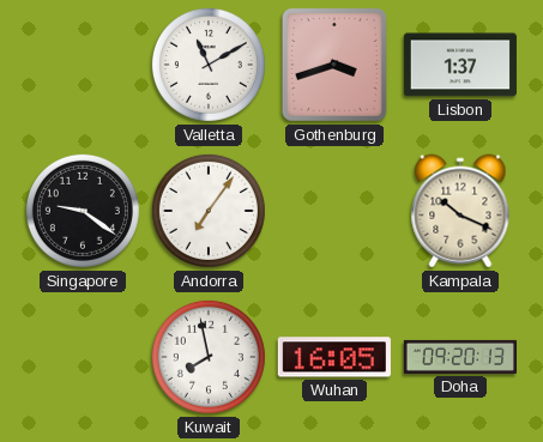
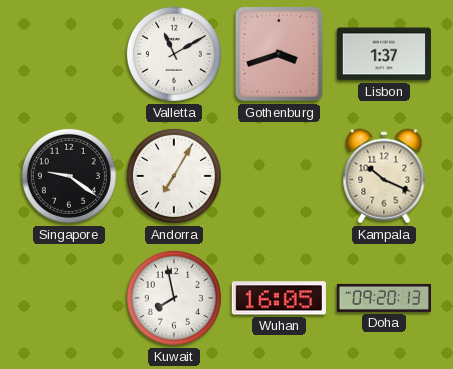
Andorra: 7:06 -> 7:05 (174, 176)
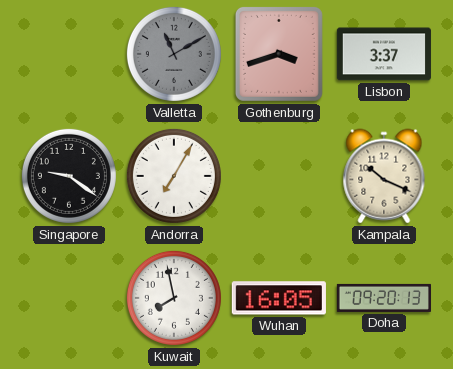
Valletta dial: white -> grey (174, 54)
Lisbon: 1:37 -> 3:37 (384, 54)
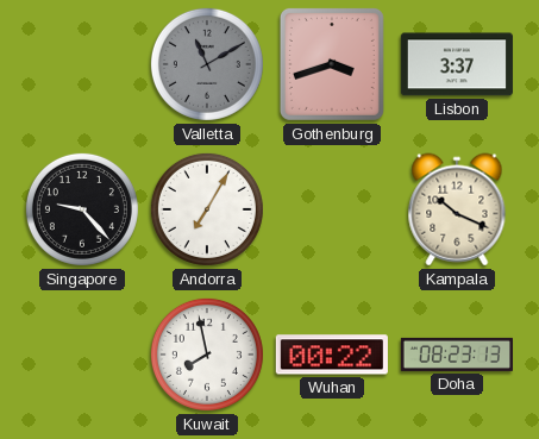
Singapore: 9:21 -> 9:23 (82, 209)
Wuhan: 16:05 -> 00:22 (332, 355)
Doha: 09:20 -> 08:23 (456, 355)
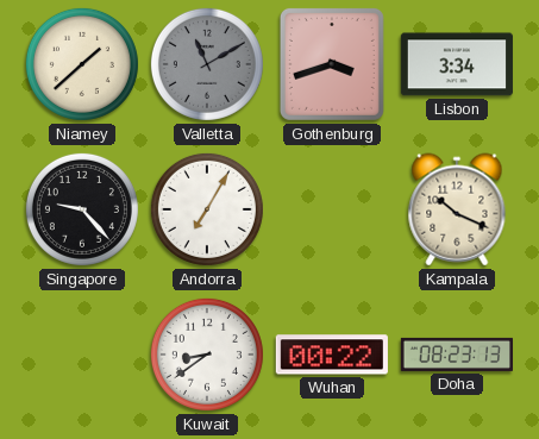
Niamey: none -> 1:38 (82, 64)
Lisbon: 3:37 -> 3:34 (457, 64)
Kuwait: 7:58 -> 8:39 (207, 355)
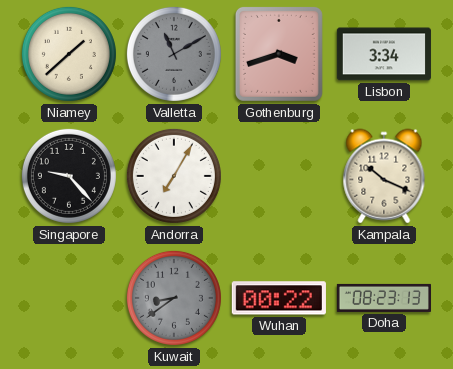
Kuwait dial: white -> grey (174, 298)
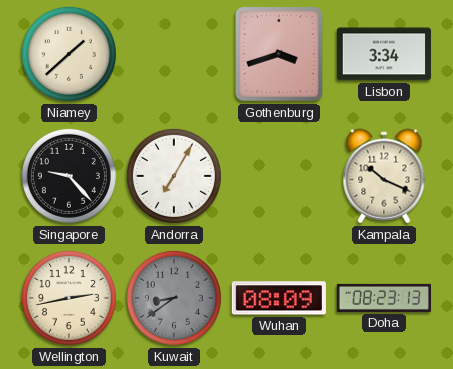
Valletta: 11:10 -> none (174, 54)
Wellington: none -> 2:43 (69, 298)
Wuhan: 00:22 -> 08:09 (279, 298)
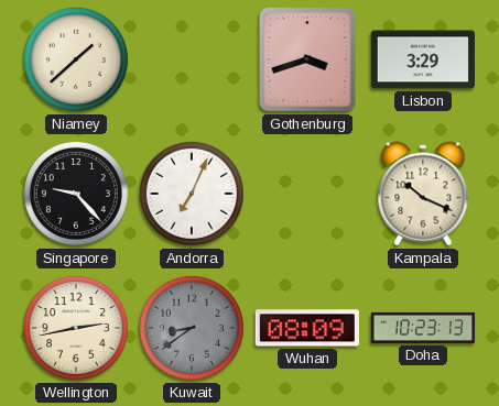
Lisbon: 3:34 -> 3:29 (423, 59)
Andorra: 7:05 -> 7:04 (192, 194)
Doha: 08:23 -> 10:23 (422, 328)
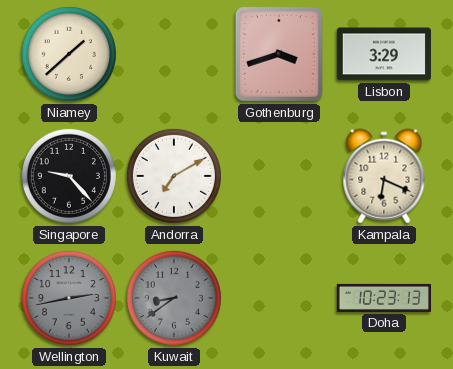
Andorra: 7:04 -> 7:10 (174, 176)
Kampala: 10:19 -> 6:19 (384, 176)
Wellington dial: cream -> grey (69, 298)
Wuhan: 08:09 -> none (307, 328)
